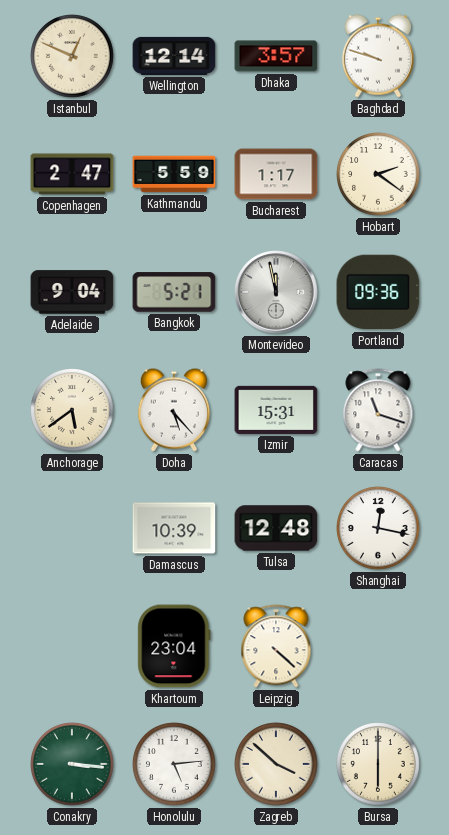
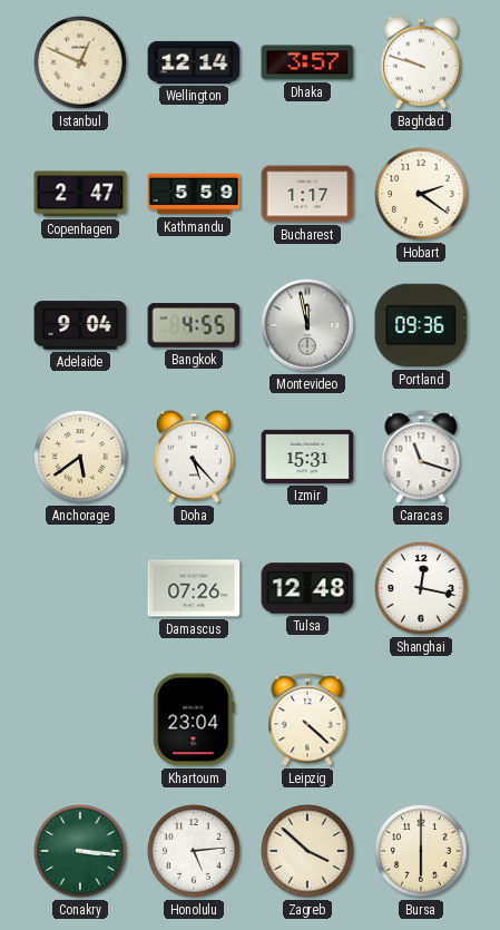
Bangkok: 5:21 -> 4:55 (194, 325)
Damascus: 10:39 -> 07:26 (194, 588)
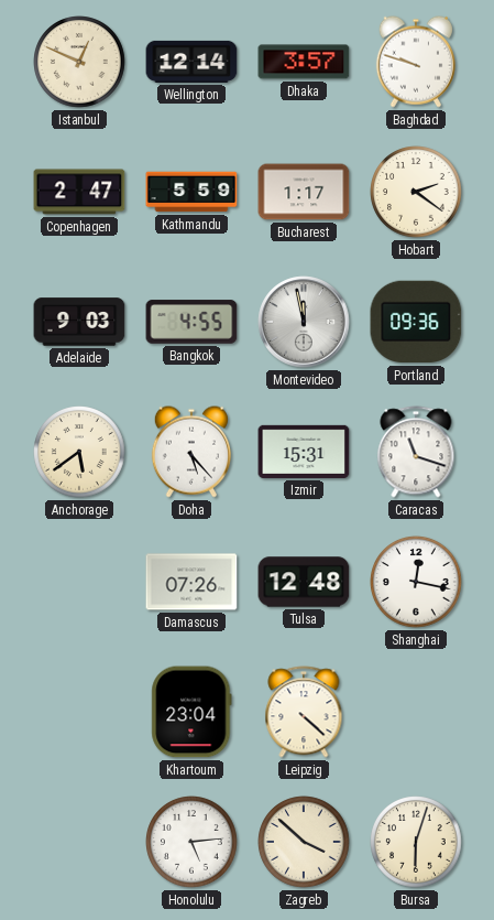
Adelaide: 9:04 -> 9:03 (79, 322)
Conakry: 3:16 -> none (80, 851)
Bursa: 6:00 -> 6:03 (416, 842)
